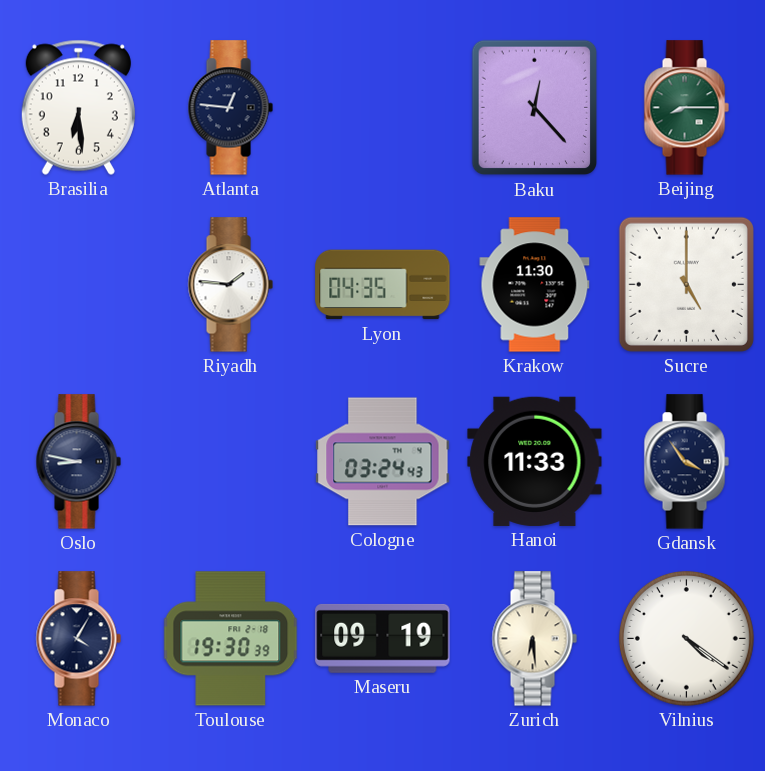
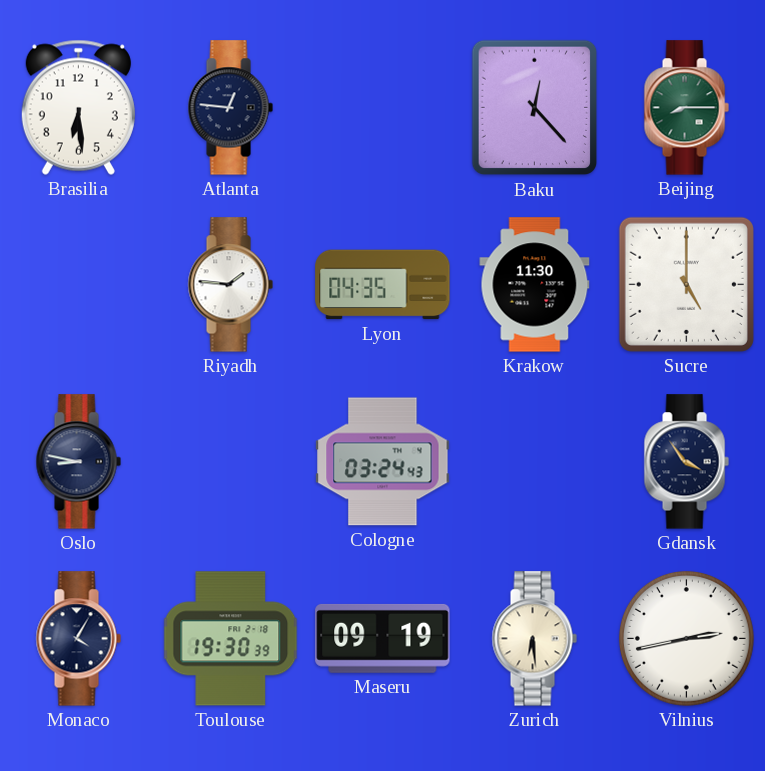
Hanoi: 11:33 -> none (535, 461)
Vilnius: 4:21 -> 2:43 (686, 638)
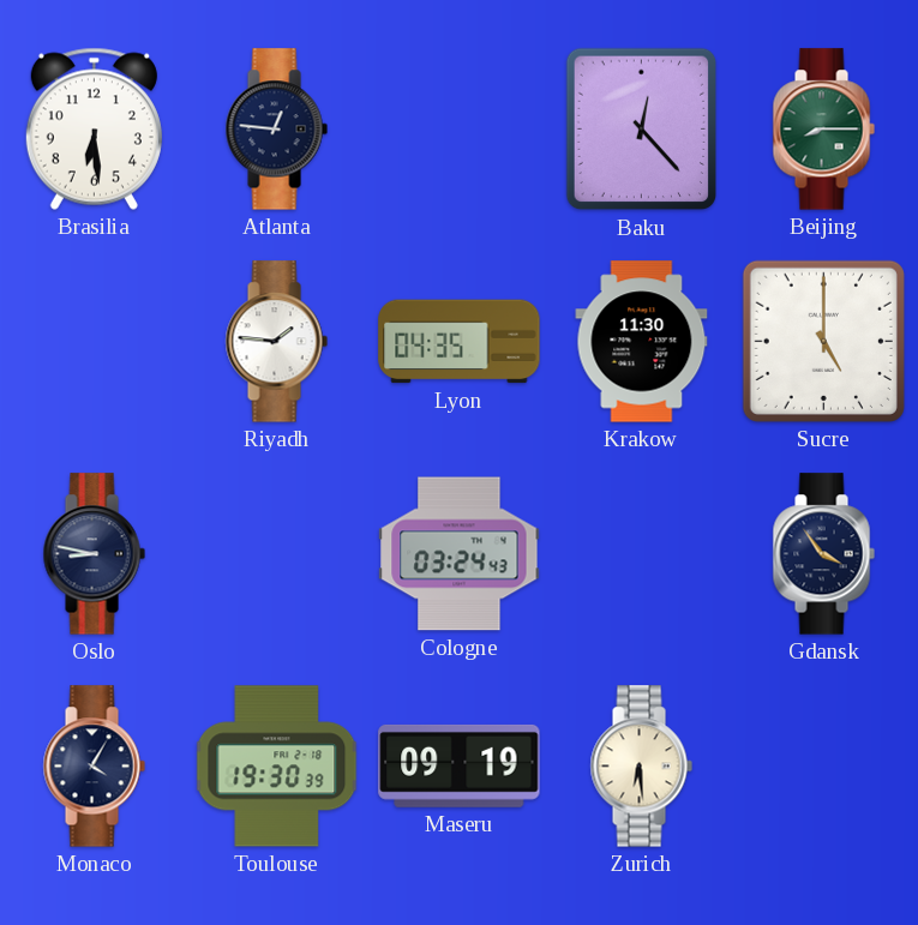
Vilnius: 2:43 -> none (686, 638)
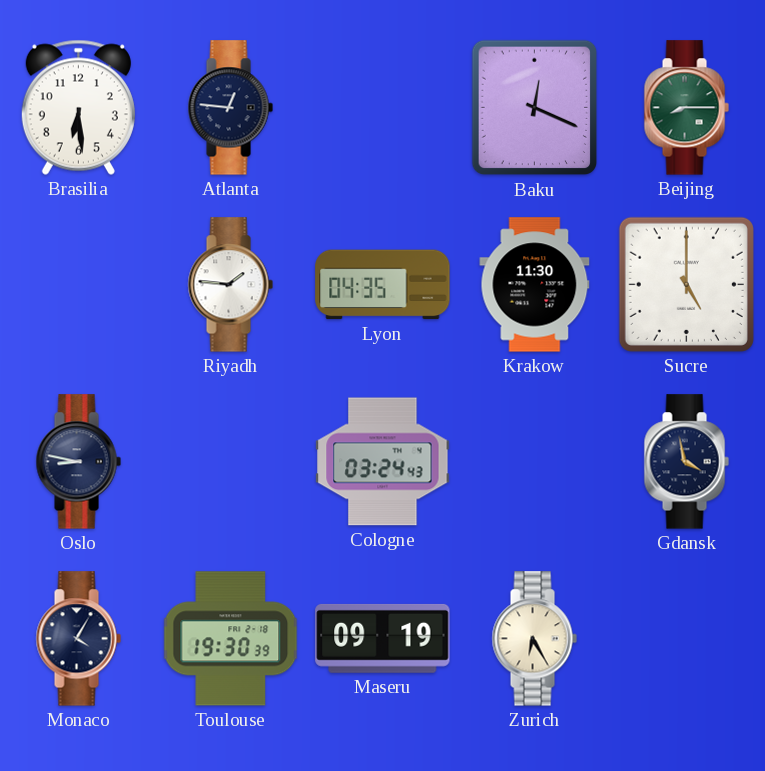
Baku: 12:23 -> 12:19 (535, 108)
Gdansk: 3:54 -> 3:58 (686, 462)
Zurich: 6:29 -> 6:25 (534, 639)
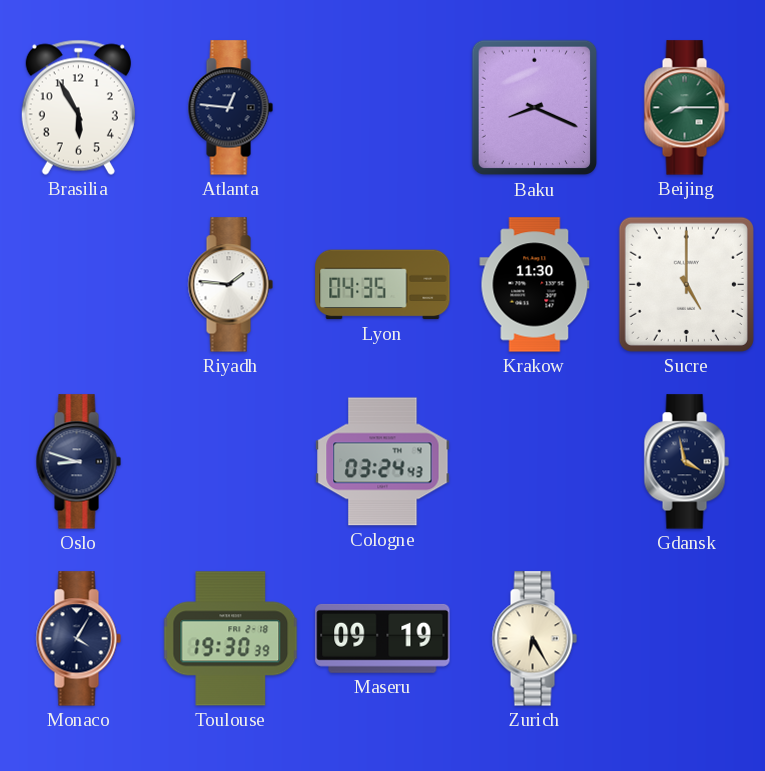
Brasilia: 6:29 -> 5:55 (78, 107)
Baku: 12:19 -> 8:19 (535, 108)
Oslo: 8:47 -> 8:48 (78, 462)
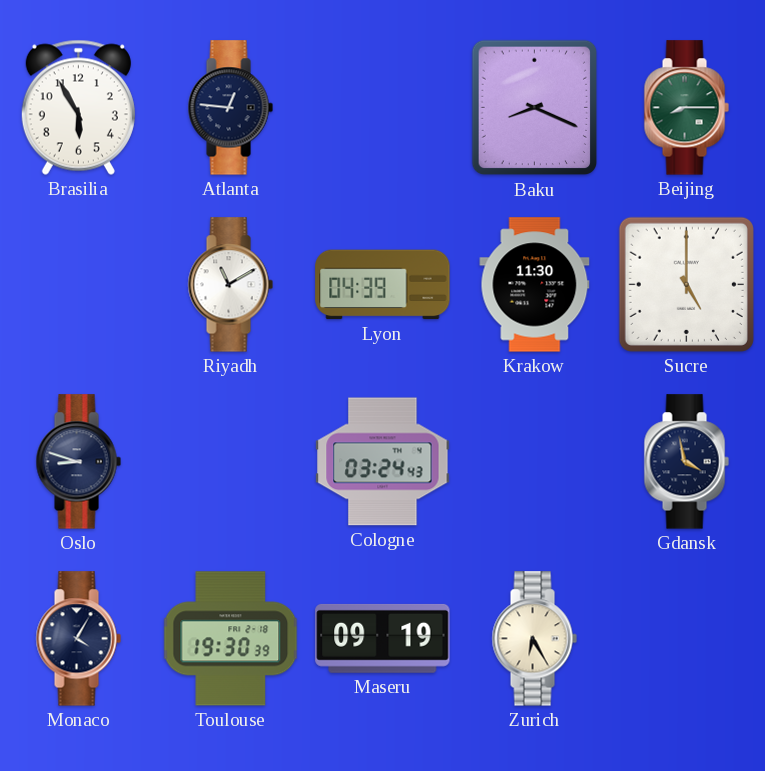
Riyadh: 1:46 -> 11:10 (230, 285)
Lyon: 04:35 -> 04:39 (383, 285)
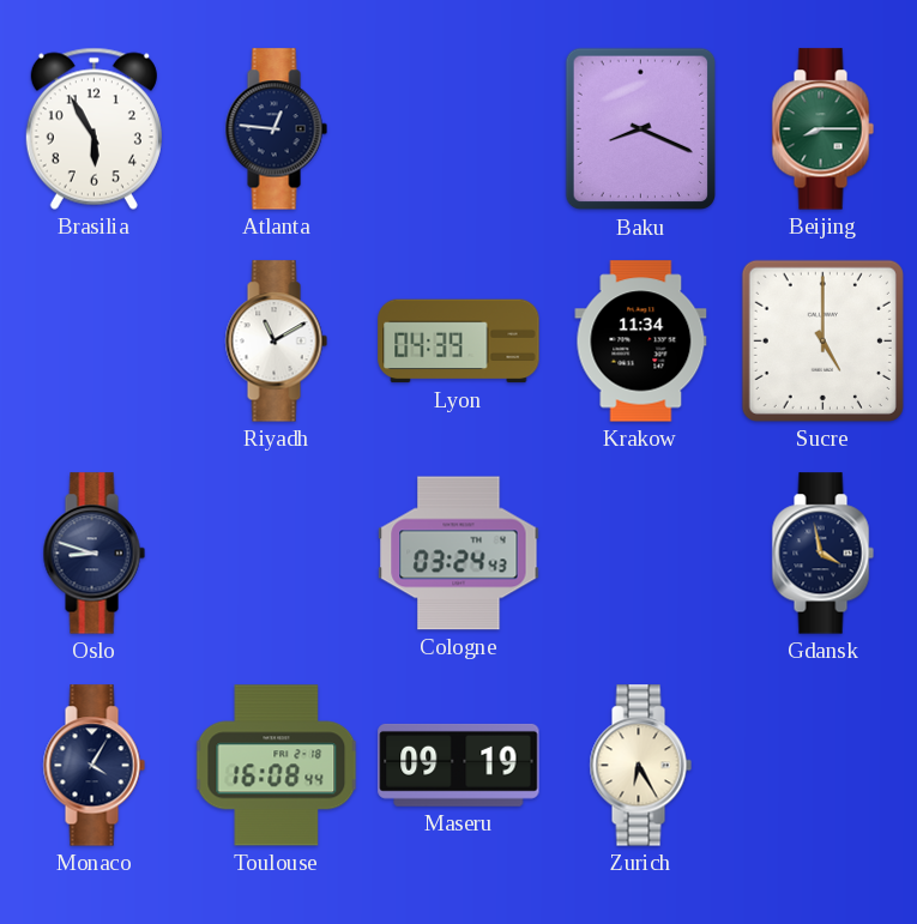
Krakow: 11:30 -> 11:34 (641, 342)
Toulouse: 19:30 -> 16:08 (277, 766)
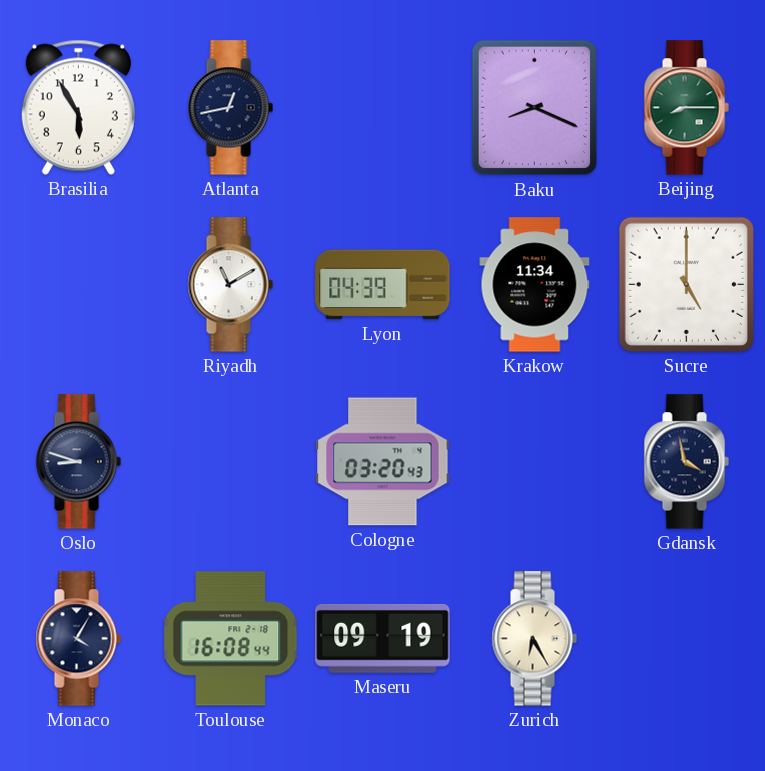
Atlanta: 12:46 -> 12:43 (230, 108)
Cologne: 03:24 -> 03:20 (383, 462)
